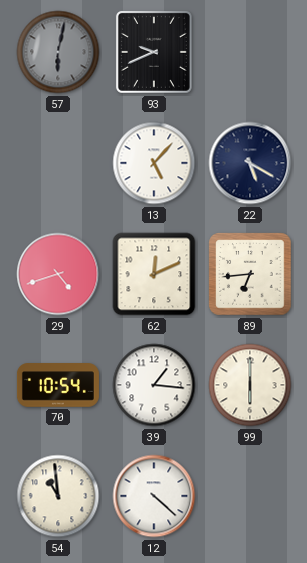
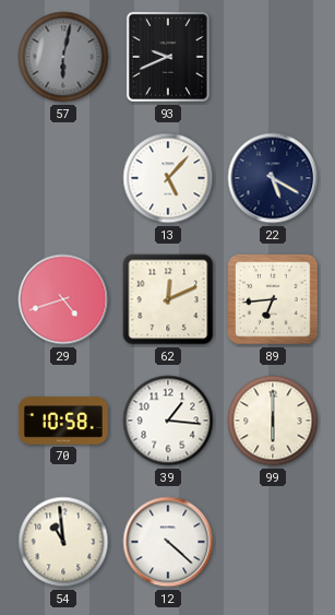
70: 10:54 -> 10:58 (63, 421)
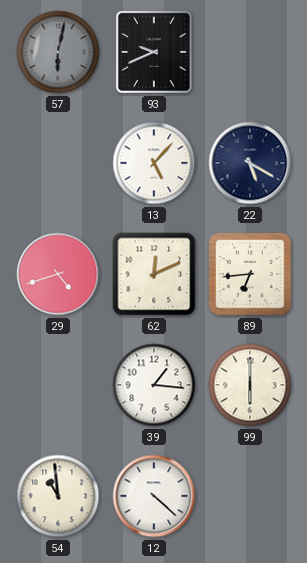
70: 10:58 -> none (63, 421)
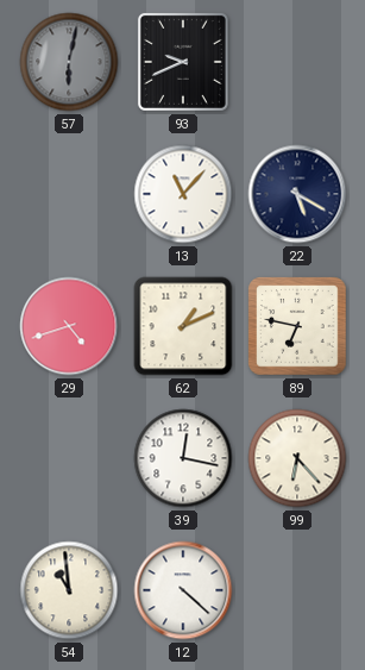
13: 5:07 -> 11:07 (183, 194)
62: 12:11 -> 1:11 (183, 326)
89: 6:44 -> 6:47 (297, 326)
39: 1:16 -> 12:17 (183, 458)
99: 6:00 -> 6:23 (297, 458)
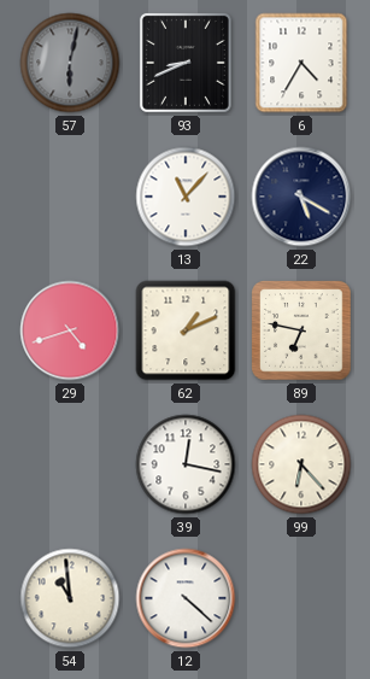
93: 9:41 -> 8:41 (186, 63)
6: none -> 4:35 (301, 63)
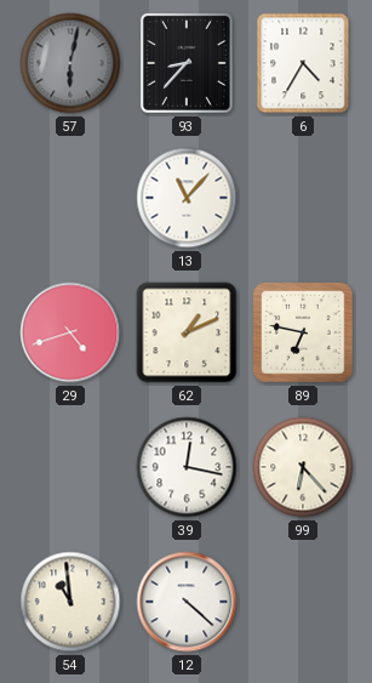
93: 8:41 -> 8:37 (187, 63)
22: 5:20 -> none (301, 197)
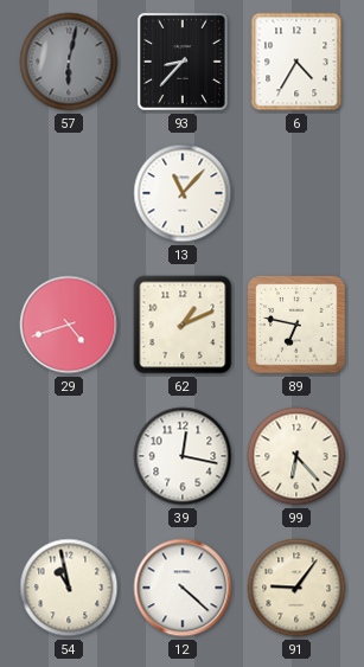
54: 10:59 -> 10:58 (69, 588)
91: none -> 9:06 (296, 588)
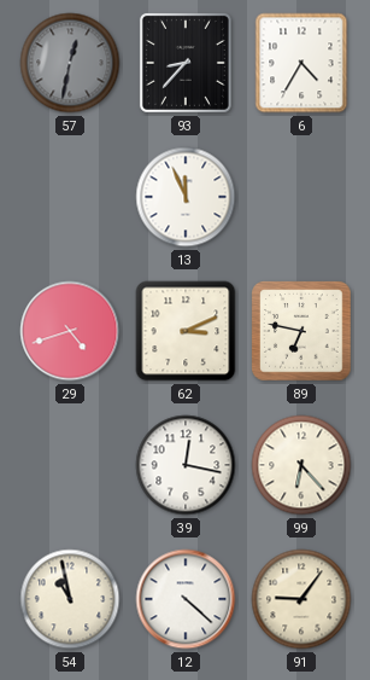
57: 6:02 -> 12:32 (70, 63)
13: 11:07 -> 11:56 (186, 197)
62: 1:11 -> 3:11 (186, 331)
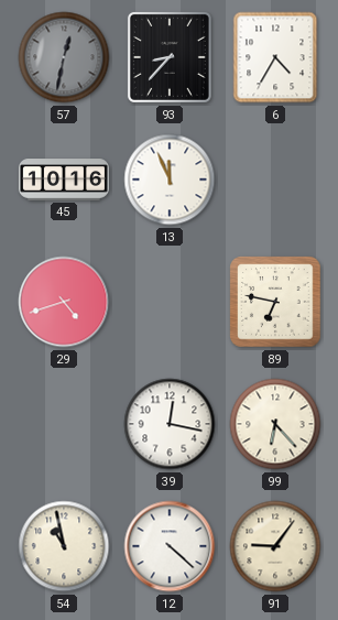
45: none -> 10:16 (64, 180)
62: 3:11 -> none (186, 331)
